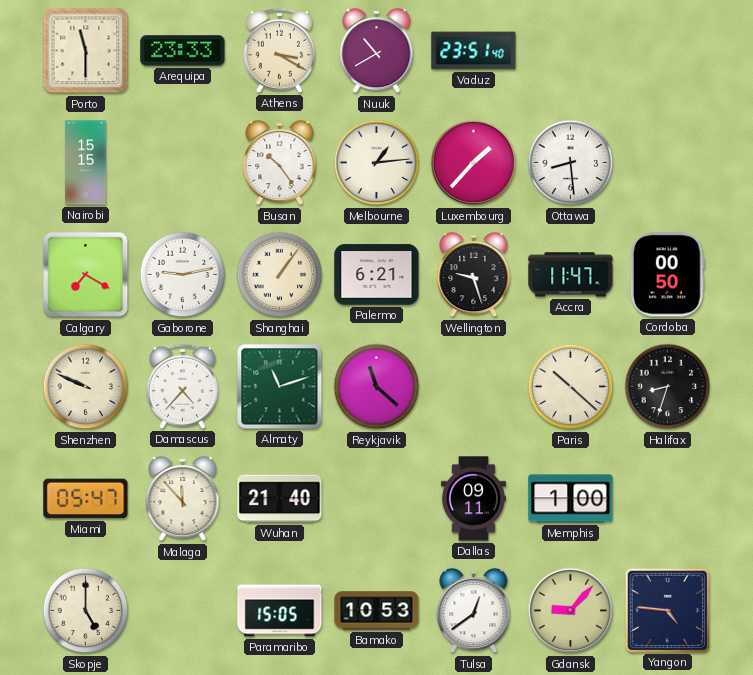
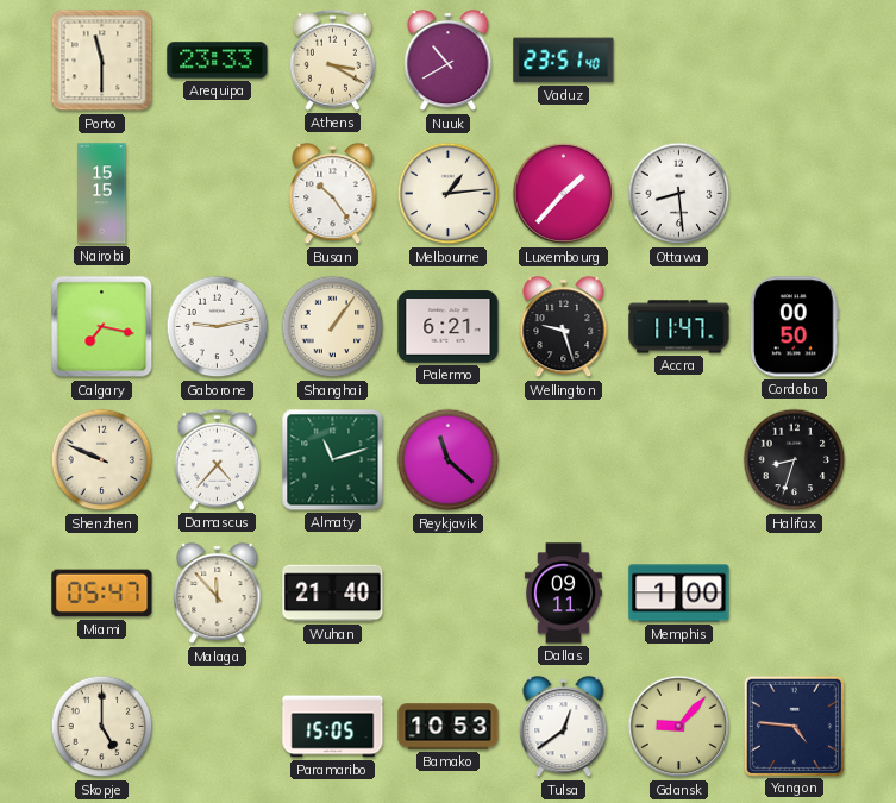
Calgary: 7:20 -> 7:17 (102, 327)
Paris: 10:22 -> none (571, 387)
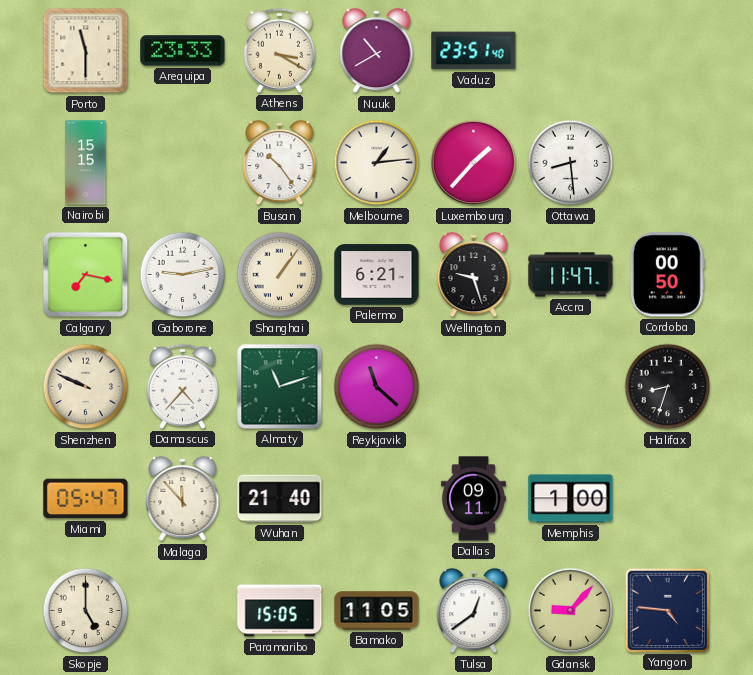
Bamako: 10:53 -> 11:05 (377, 611)
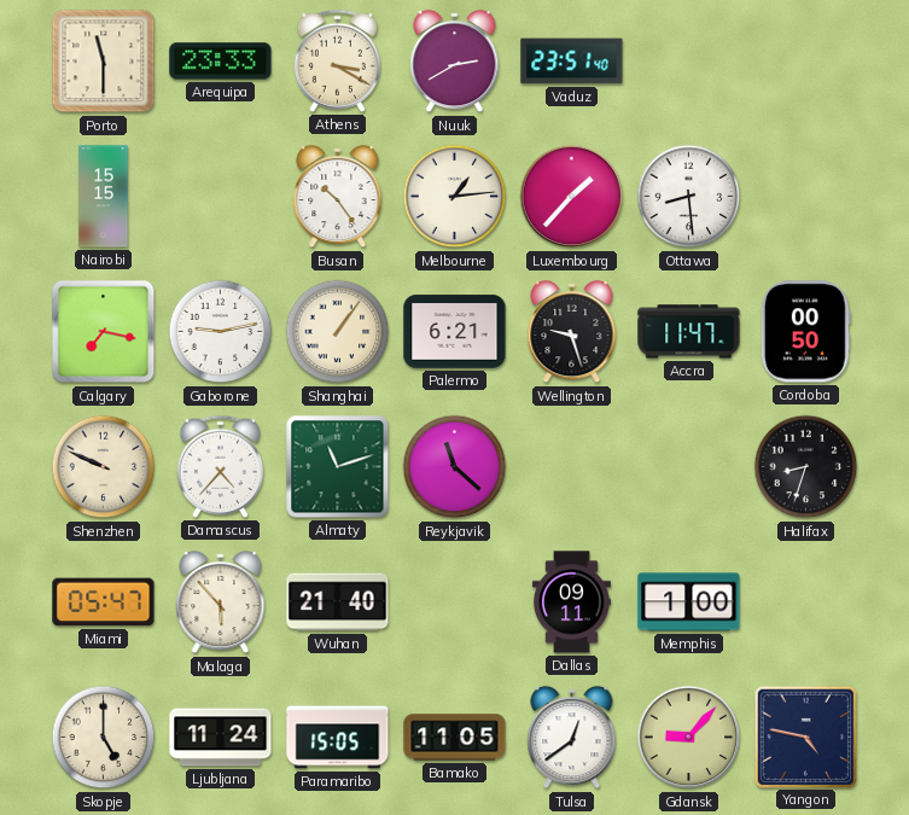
Nuuk: 10:40 -> 2:40 (455, 62)
Malaga: 11:53 -> 5:53 (221, 602)
Ljubljana: none -> 11:24 (221, 738)
Yangon: 4:46 -> 4:47 (805, 737)
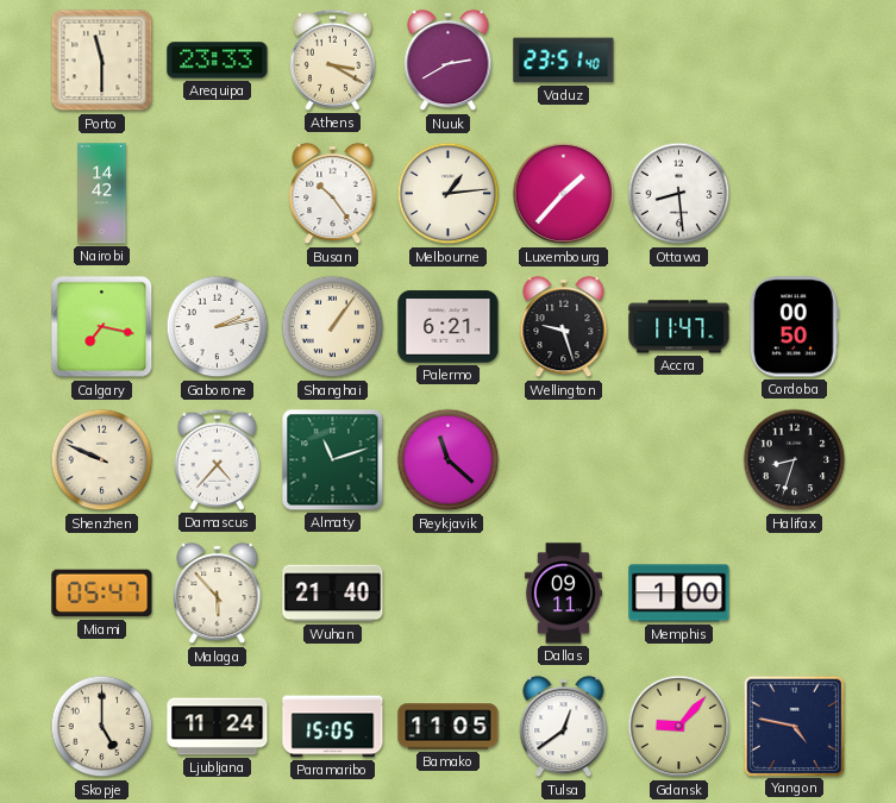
Nairobi: 15:15 -> 14:42 (102, 194)
Gaborone: 9:13 -> 2:13 (218, 327)
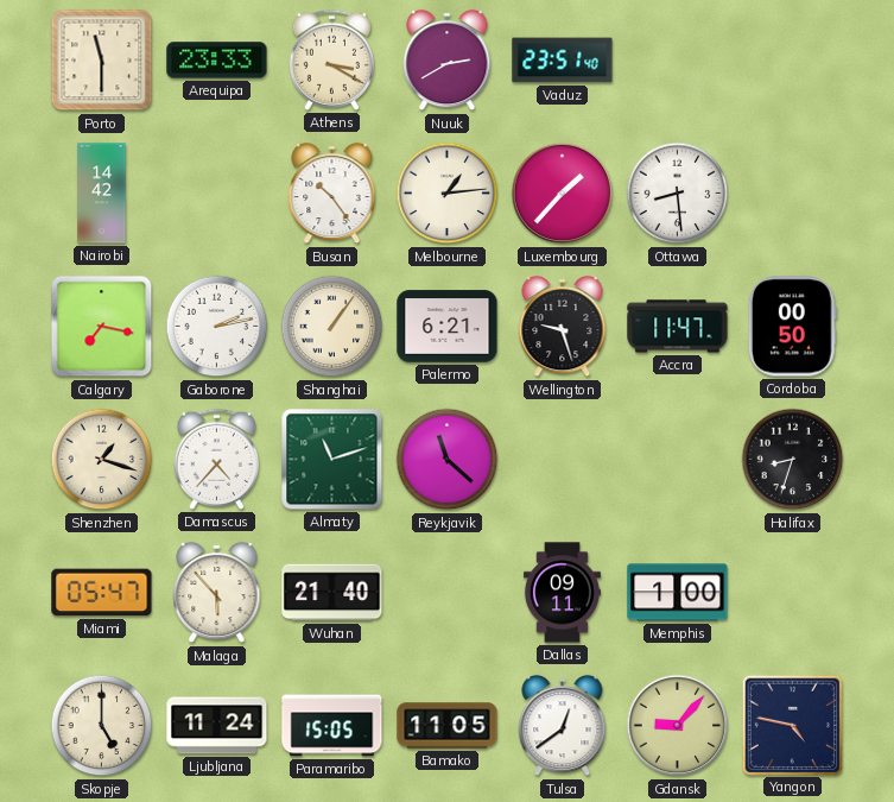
Shenzhen: 9:49 -> 1:18 (102, 460)
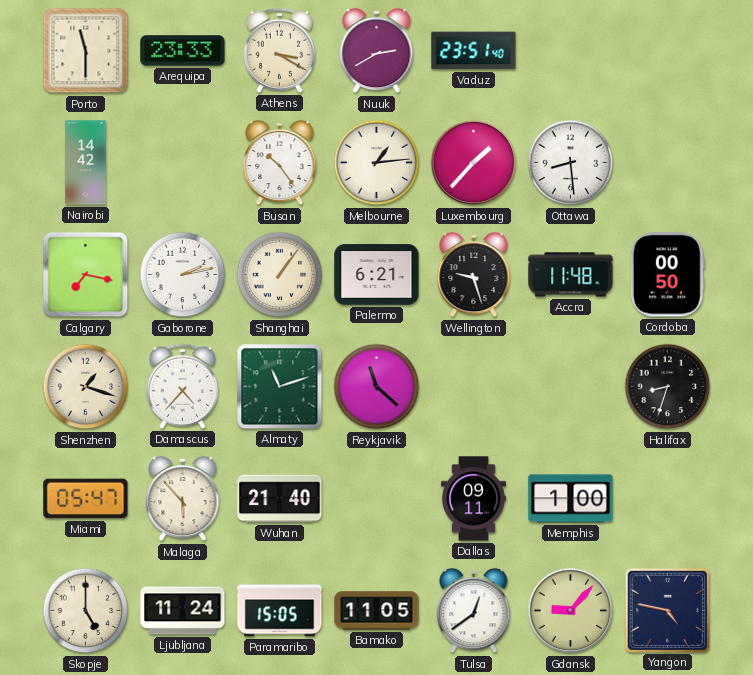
Accra: 11:47 -> 11:48 (571, 275)
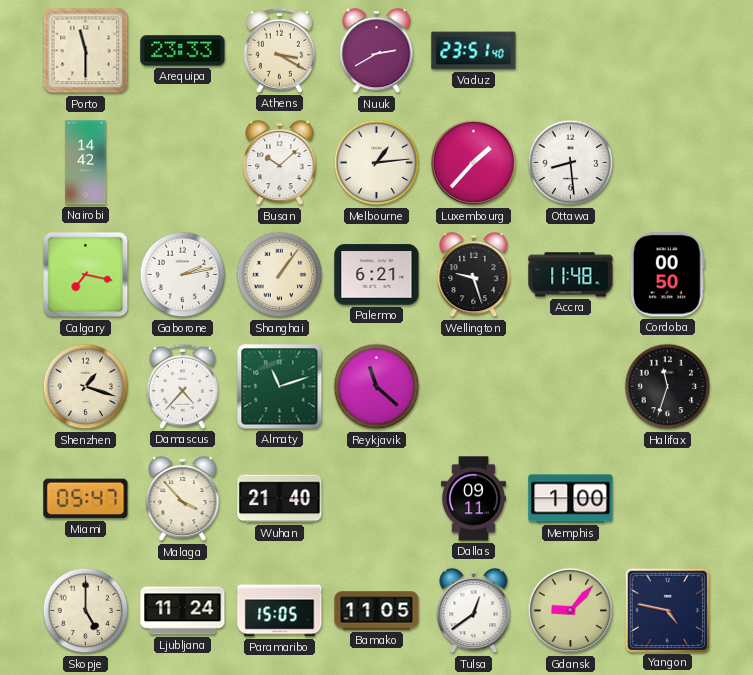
Busan: 10:24 -> 10:08 (280, 163)
Halifax: 8:33 -> 11:33 (668, 387)
Malaga: 5:53 -> 3:53 (183, 499)
